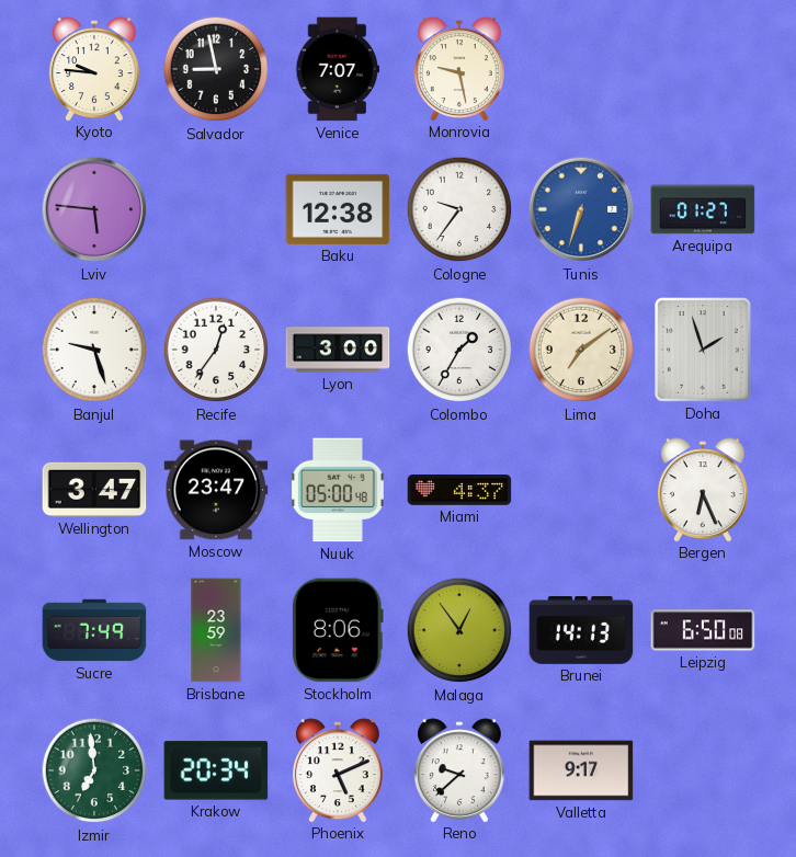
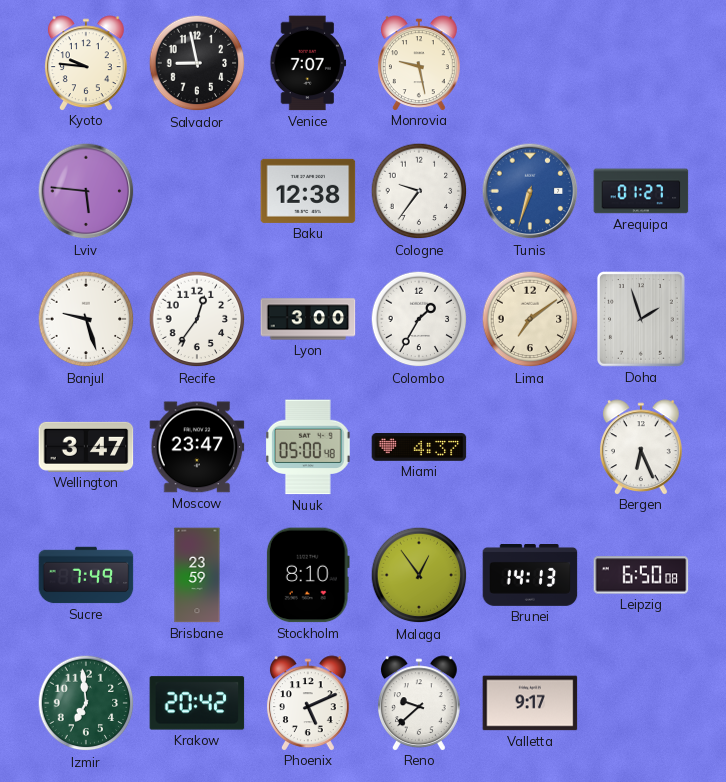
Stockholm: 8:06 -> 8:10 (308, 575)
Krakow: 20:34 -> 20:42 (197, 703)
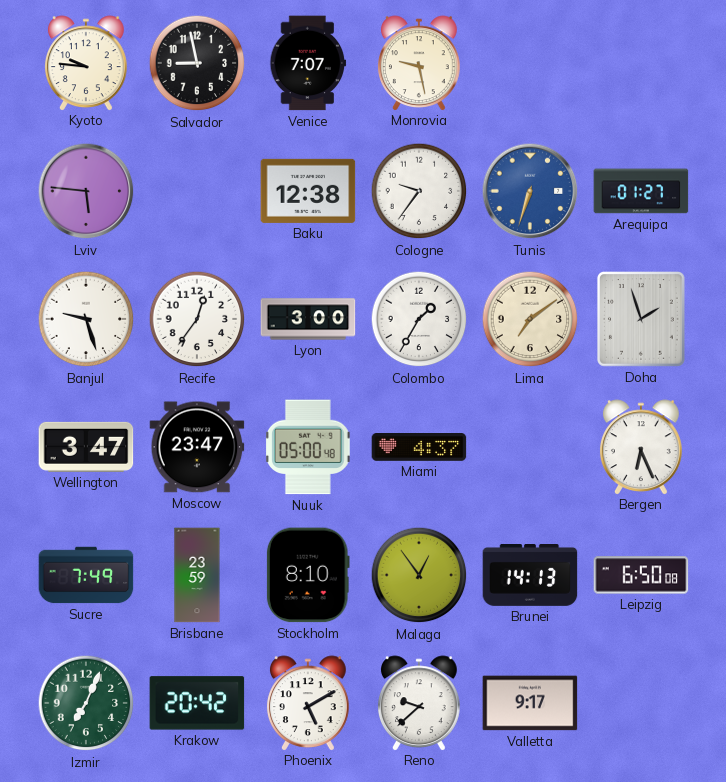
Izmir: 6:59 -> 7:04 (86, 703)
Phoenix: 5:11 -> 5:10 (308, 703)
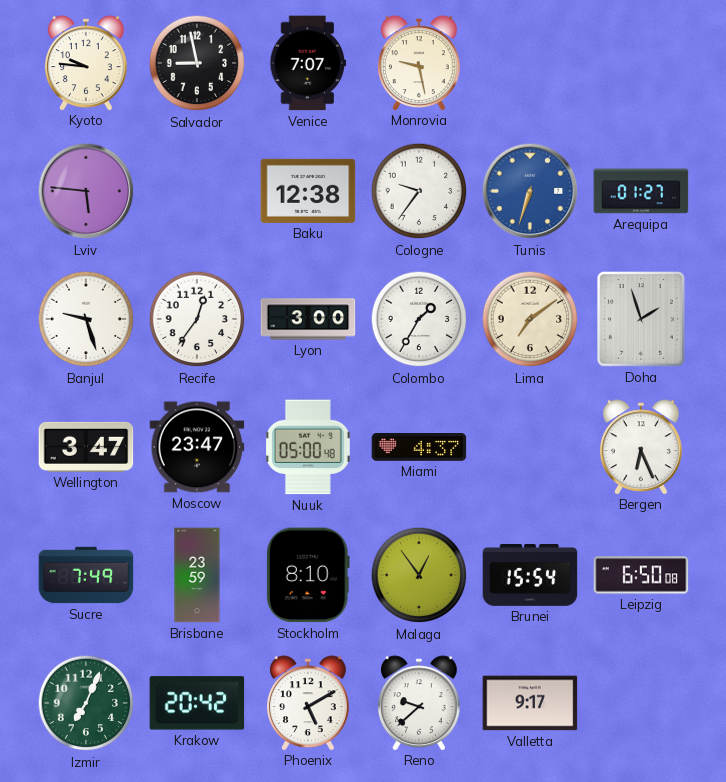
Brunei: 14:13 -> 15:54 (530, 576)
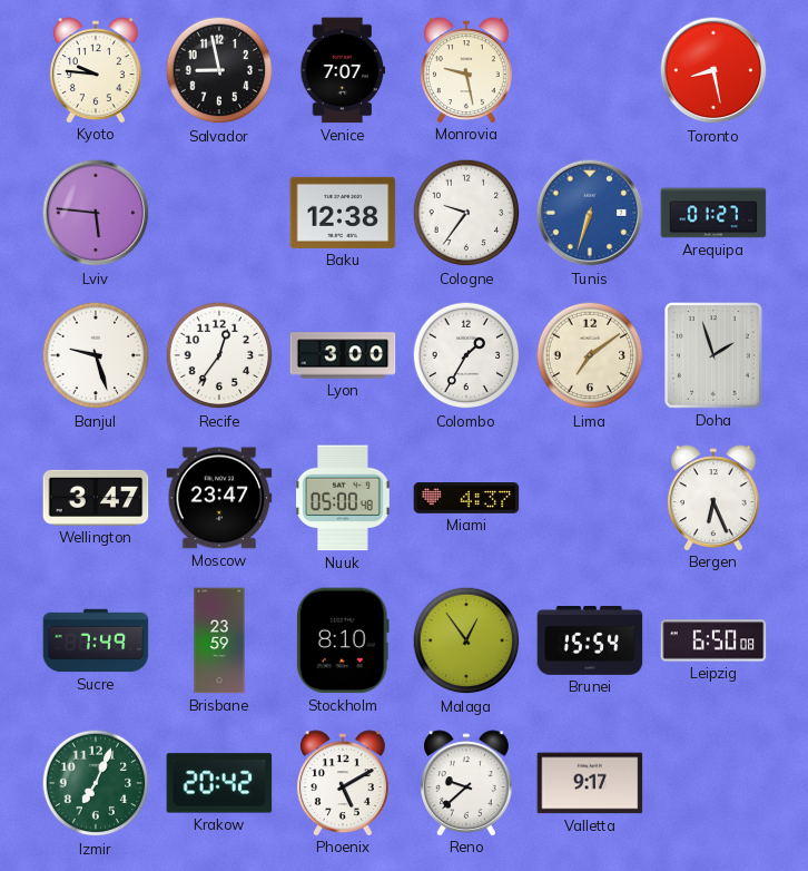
Toronto: none -> 8:28 (713, 70)
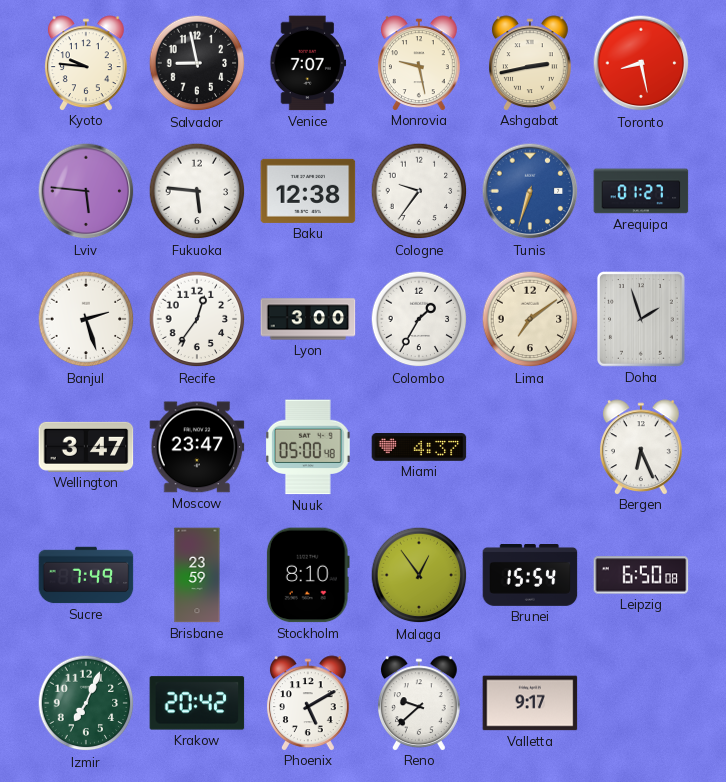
Ashgabat: none -> 2:43 (530, 63)
Fukuoka: none -> 5:46 (197, 191)
Banjul: 9:27 -> 2:27 (86, 319)
